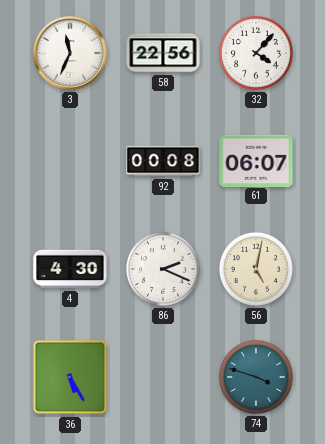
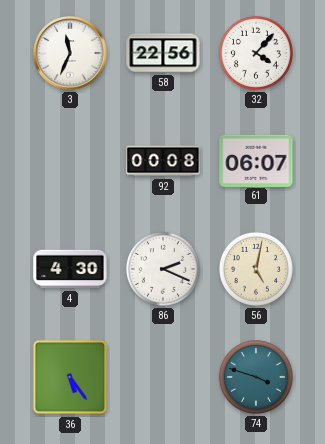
36: 5:25 -> 5:24 (70, 377)
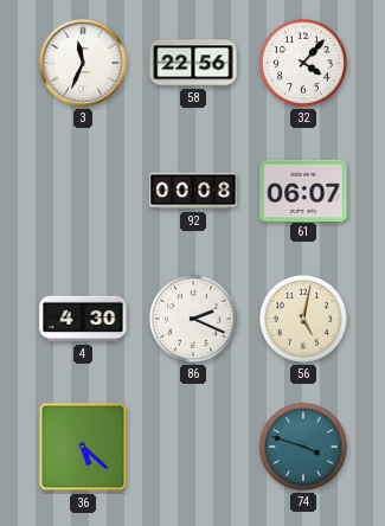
36: 5:24 -> 5:22 (83, 447)
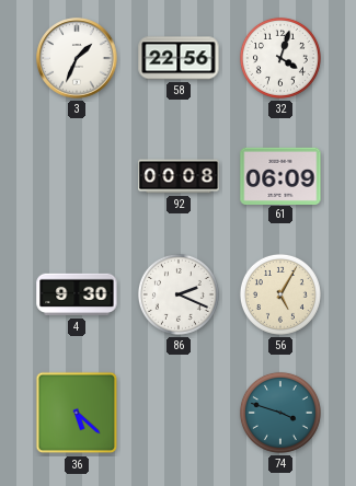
3: 11:34 -> 1:34 (77, 58)
32: 4:07 -> 4:03 (280, 58)
61: 06:07 -> 06:09 (280, 175)
4: 4:30 -> 9:30 (77, 294)
56: 5:02 -> 5:05 (280, 294)
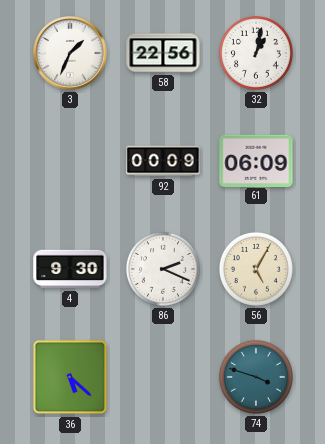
32: 4:03 -> 1:02 (256, 53)
92: 00:08 -> 00:09 (163, 161)
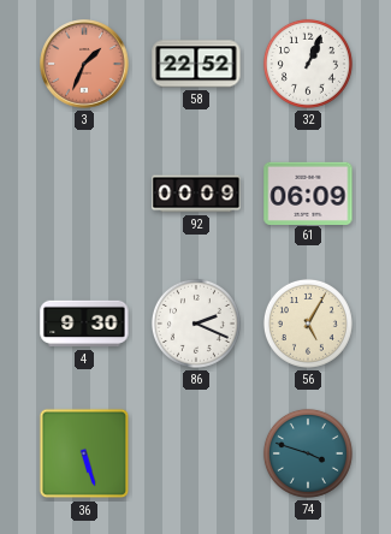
3 dial: white -> salmon (84, 64)
58: 22:56 -> 22:52 (196, 64)
32: 1:02 -> 1:04 (308, 64)
36: 5:22 -> 5:27 (84, 453)
